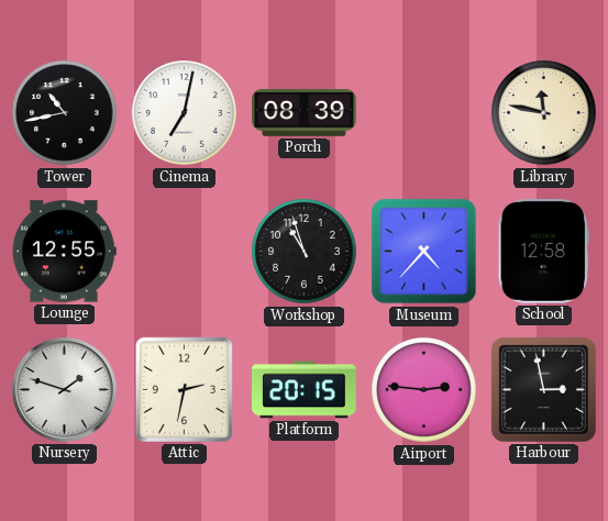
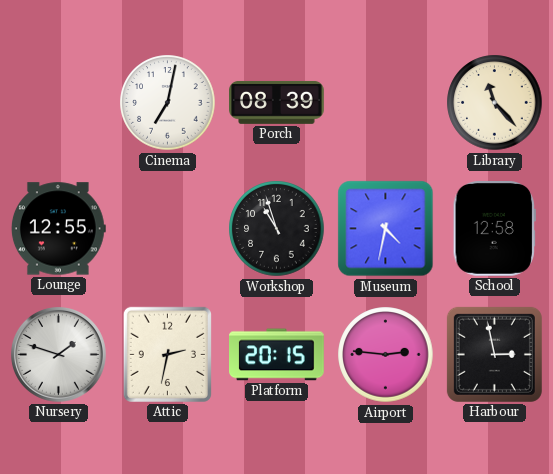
Tower: 10:43 -> none (65, 113)
Library: 11:47 -> 11:23 (495, 103)
Museum: 4:37 -> 4:32 (386, 229)
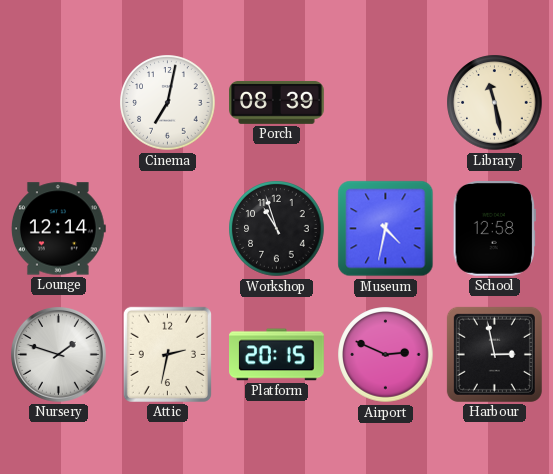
Library: 11:23 -> 11:28 (495, 103)
Lounge: 12:55 -> 12:14 (58, 229)
Airport: 2:46 -> 2:49 (386, 355)
